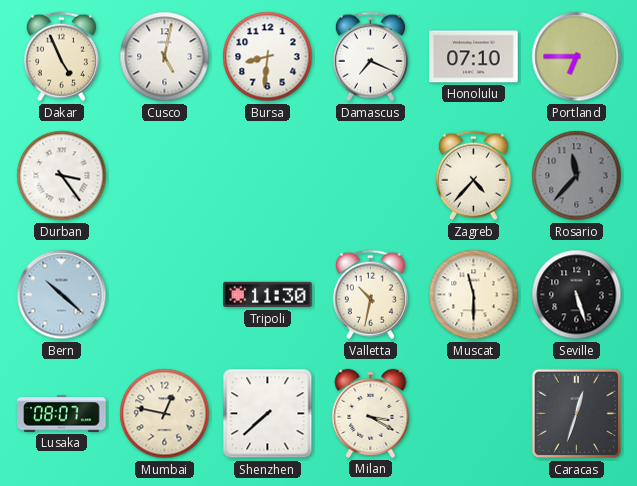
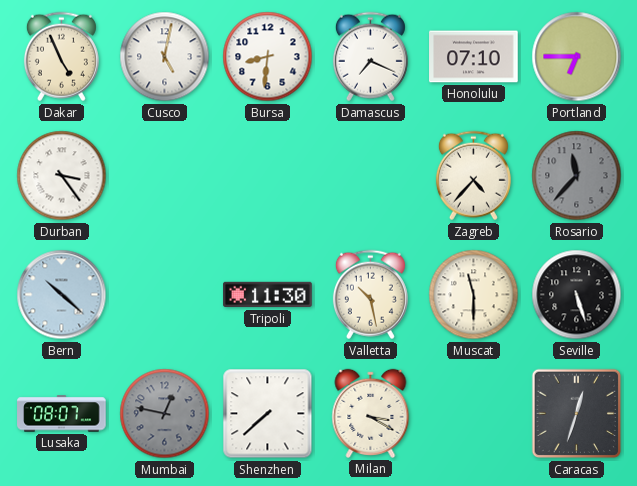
Valletta: 10:32 -> 10:28 (370, 295)
Mumbai dial: cream -> grey (165, 414)
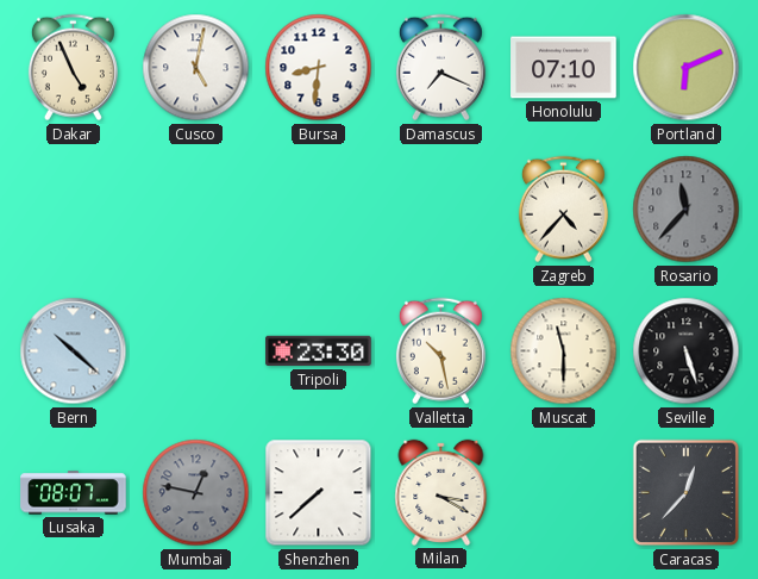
Portland: 6:45 -> 6:11 (687, 68)
Durban: 3:24 -> none (62, 176)
Tripoli: 11:30 -> 23:30 (319, 351)
Caracas: 12:33 -> 12:37 (687, 493)
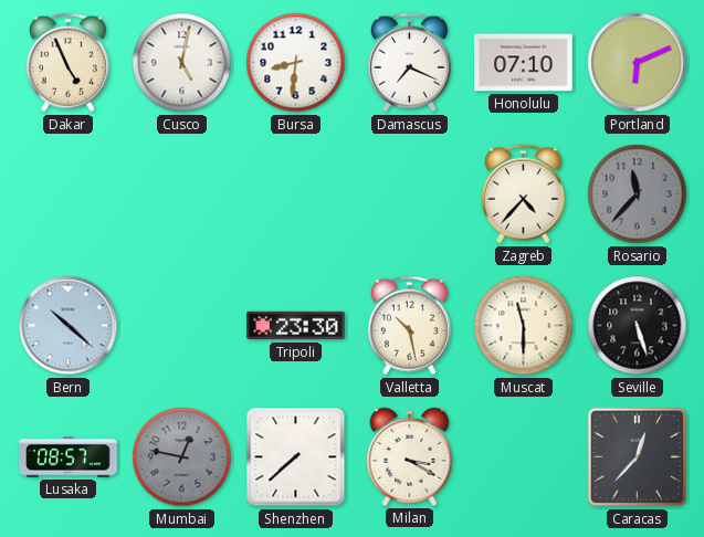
Lusaka: 08:07 -> 08:57 (69, 457)
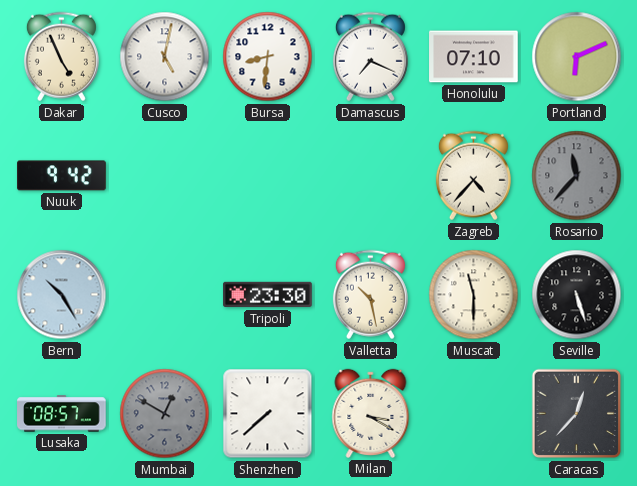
Nuuk: none -> 9:42 (62, 176)
Bern: 10:22 -> 10:25 (62, 295)
Mumbai: 12:47 -> 12:50 (165, 414)
